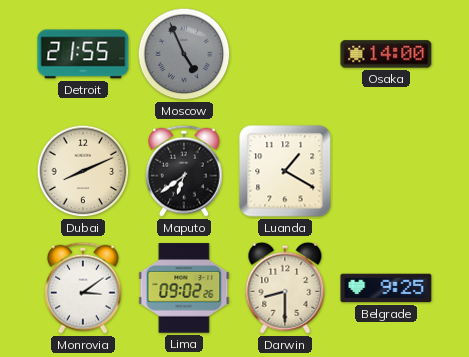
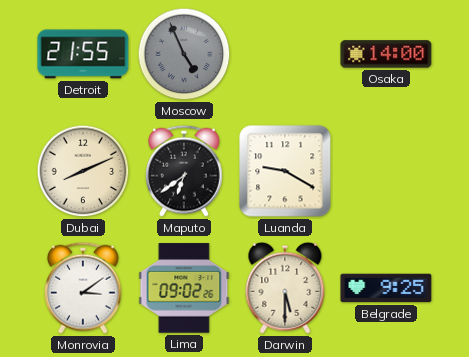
Luanda: 1:20 -> 9:20 (285, 171)
Darwin: 8:30 -> 5:30 (285, 288)
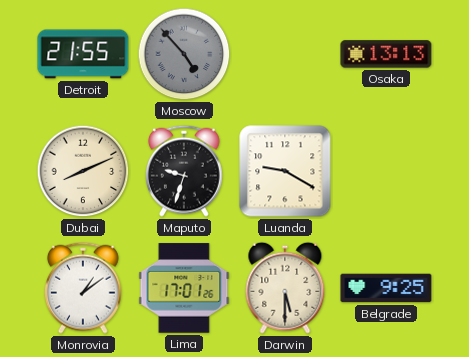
Moscow: 4:56 -> 4:53 (184, 54)
Osaka: 14:00 -> 13:13 (386, 54)
Maputo: 6:39 -> 9:33 (185, 171)
Monrovia: 3:09 -> 1:09 (84, 288)
Lima: 09:02 -> 17:01 (184, 288)
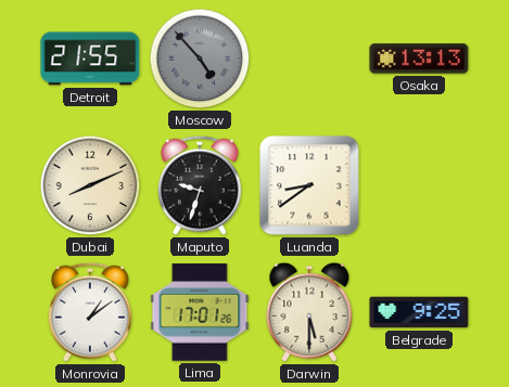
Luanda: 9:20 -> 8:39 (309, 185)
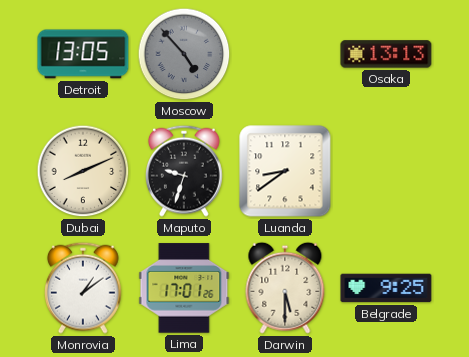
Detroit: 21:55 -> 13:05 (83, 54)
